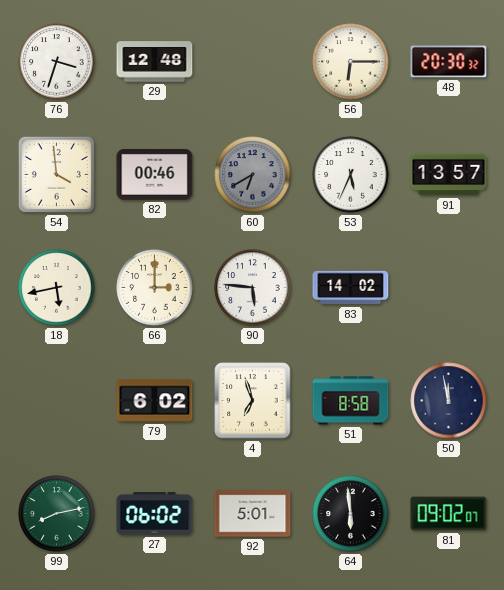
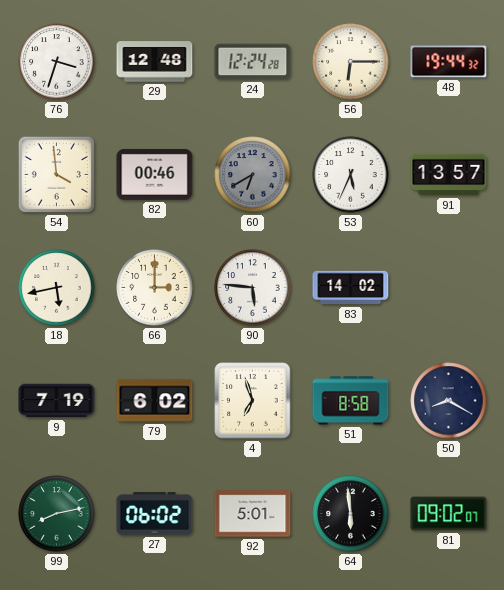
24: none -> 12:24 (253, 62)
48: 20:30 -> 19:44 (449, 62)
9: none -> 7:19 (57, 401)
50: 11:58 -> 8:20 (449, 401)
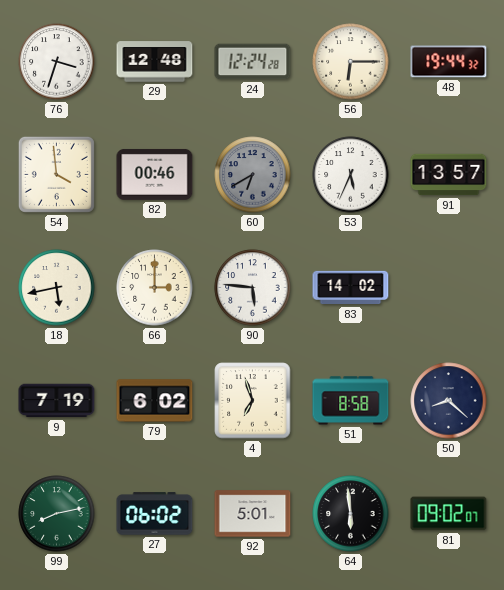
50: 8:20 -> 8:22 (449, 401)
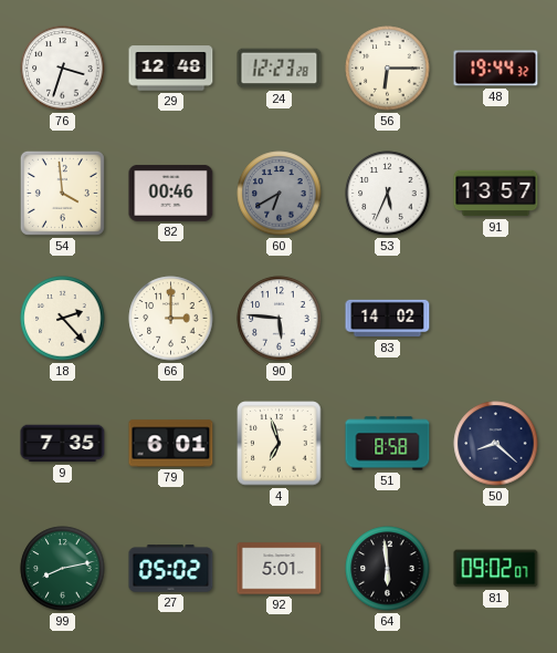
24: 12:24 -> 12:23 (280, 69)
18: 5:43 -> 2:23 (63, 319)
9: 7:19 -> 7:35 (63, 444)
79: 6:02 -> 6:01 (171, 444)
27: 06:02 -> 05:02 (171, 569)
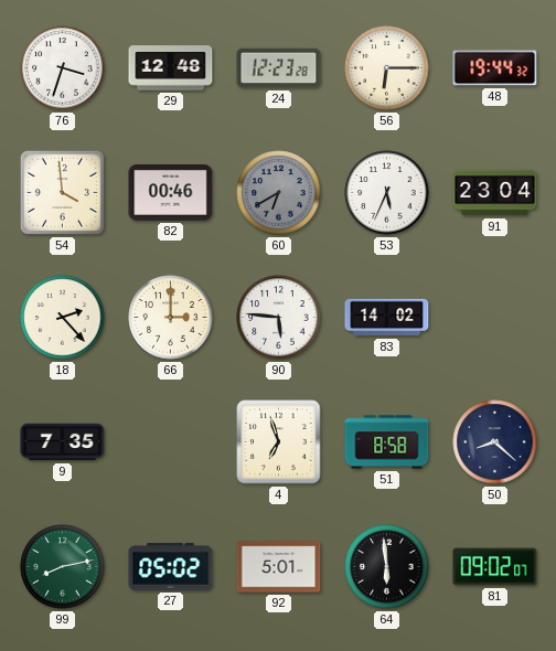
91: 13:57 -> 23:04 (495, 193)
79: 6:01 -> none (171, 444)
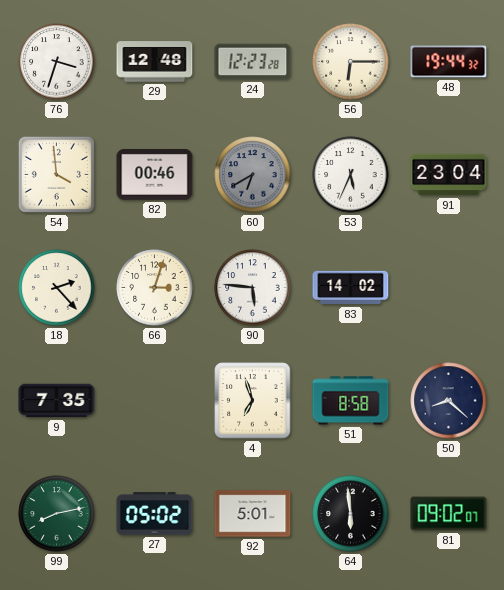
66: 3:00 -> 3:03 (155, 288)
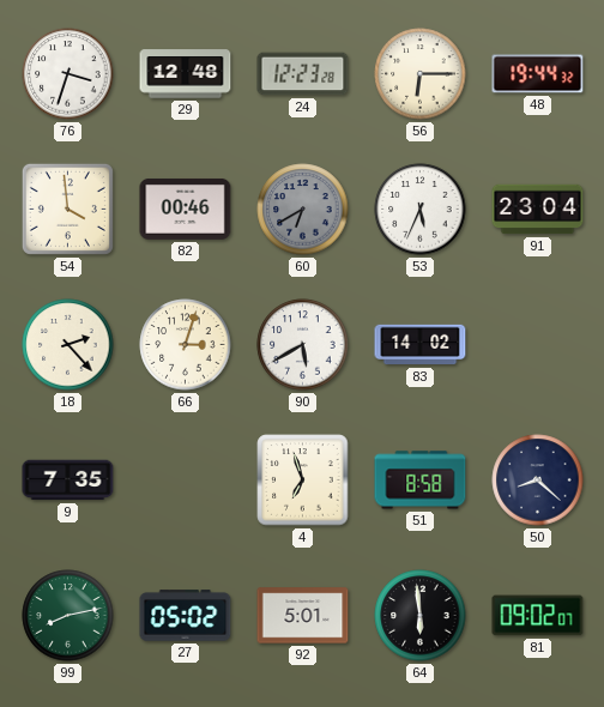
90: 5:46 -> 5:40 (303, 345)
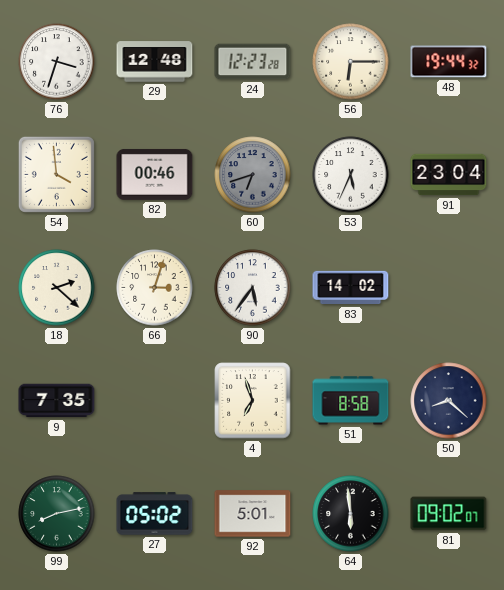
60: 6:40 -> 6:42 (253, 175)
18: 2:23 -> 2:22 (57, 288)
90: 5:40 -> 5:36 (253, 288)
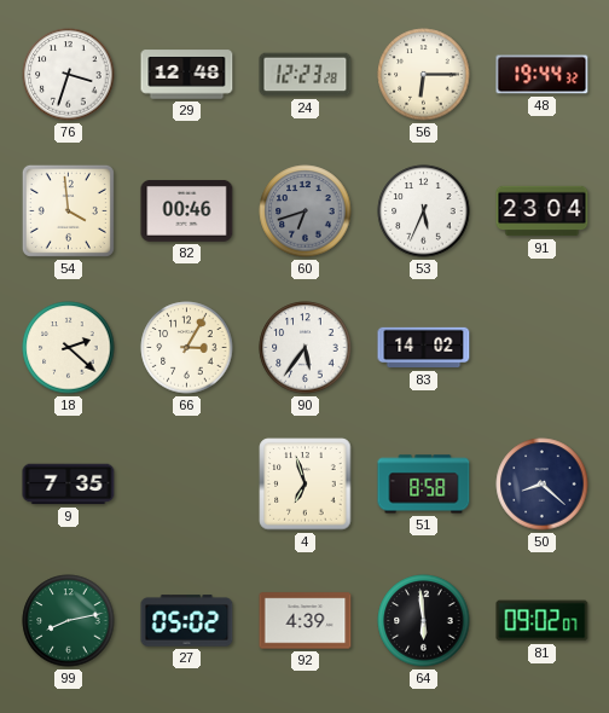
66: 3:03 -> 3:05 (187, 348)
92: 5:01 -> 4:39 (306, 621)
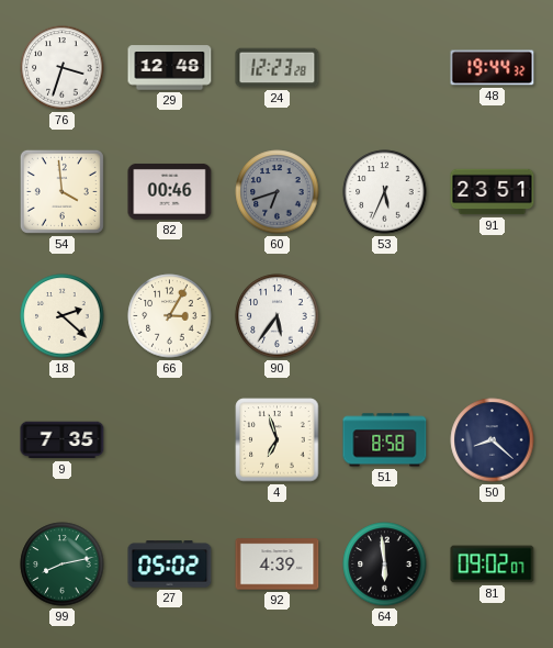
56: 6:15 -> none (424, 75)
91: 23:04 -> 23:51 (493, 192)
83: 14:02 -> none (424, 348)
